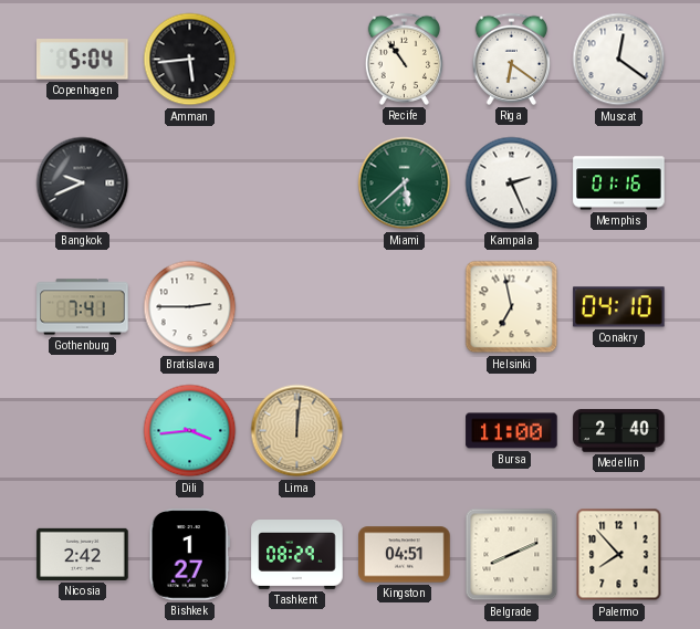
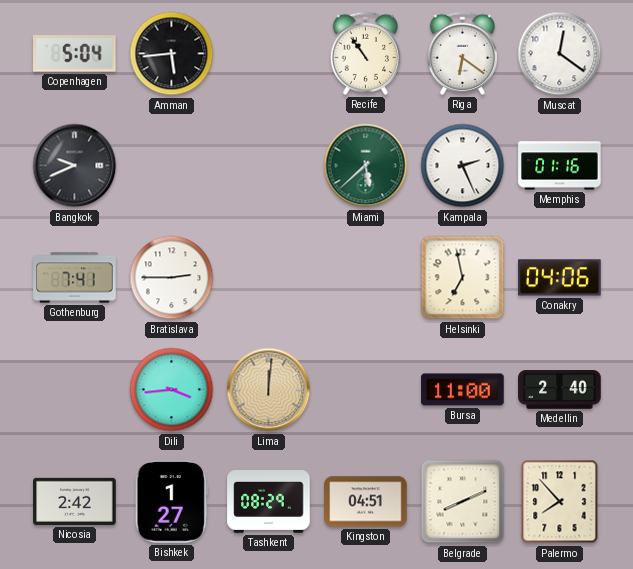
Conakry: 04:10 -> 04:06 (560, 278)
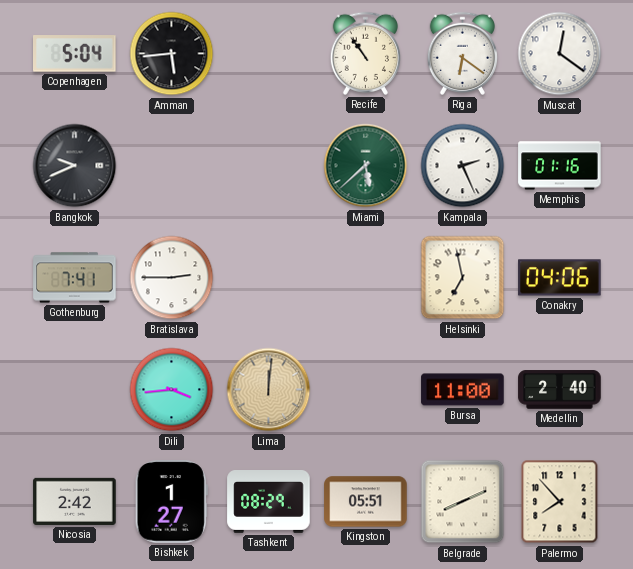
Kingston: 04:51 -> 05:51 (366, 502)
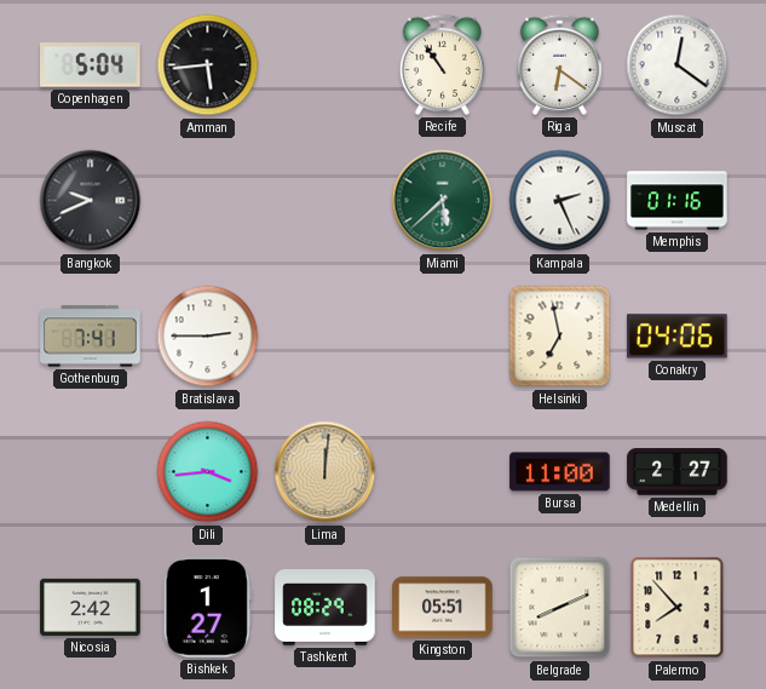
Medellin: 2:40 -> 2:27 (678, 472)
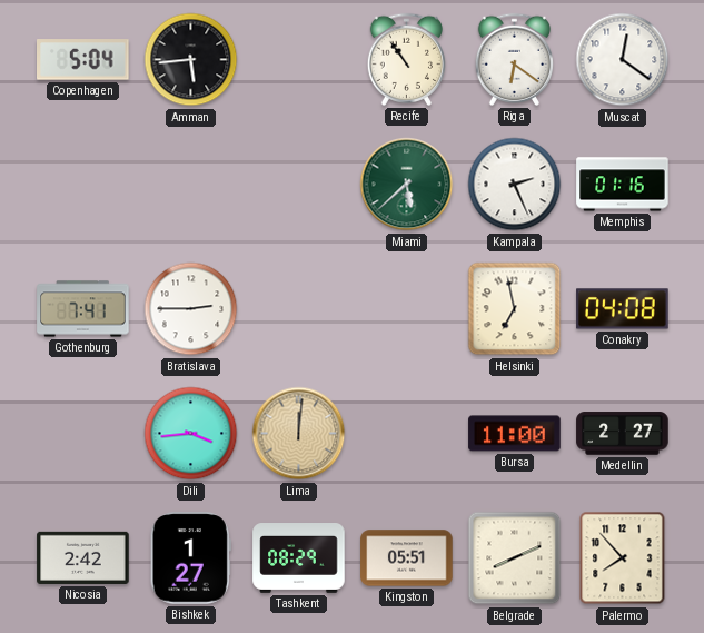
Bangkok: 9:41 -> none (91, 201)
Conakry: 04:06 -> 04:08 (623, 309)
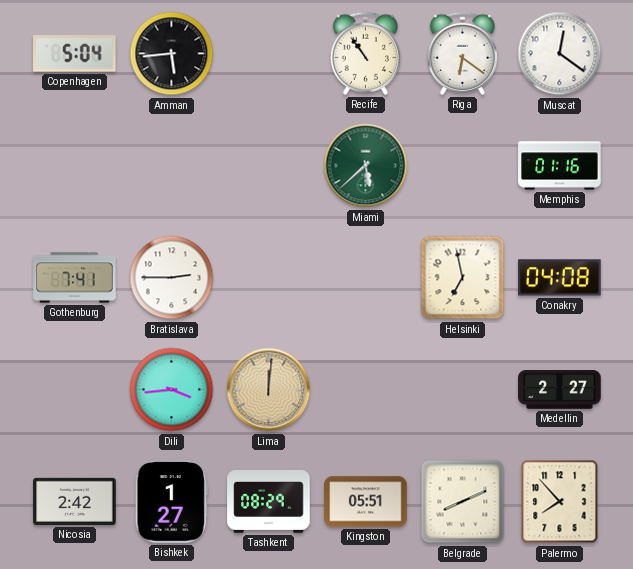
Kampala: 2:26 -> none (515, 185)
Bursa: 11:00 -> none (515, 434)
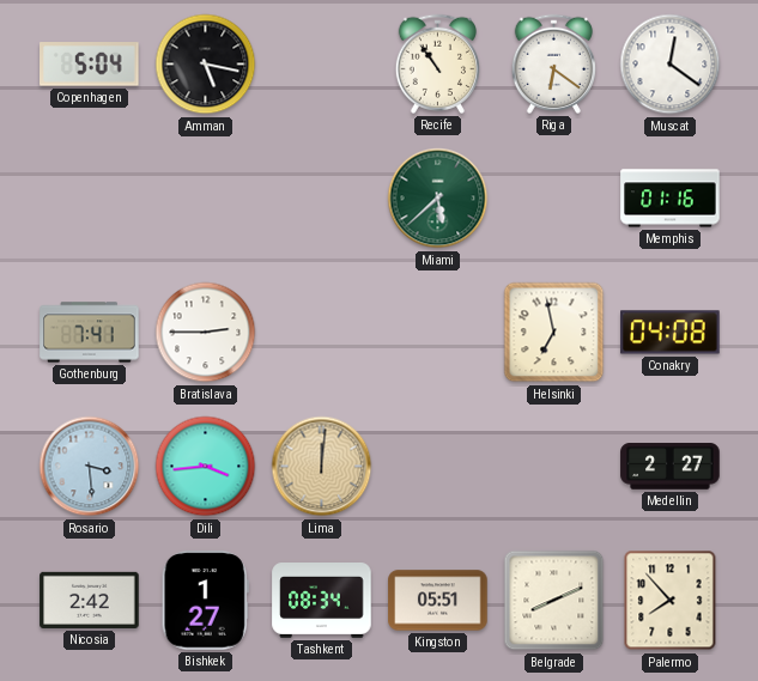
Amman: 5:44 -> 5:17 (206, 65)
Rosario: none -> 3:29 (90, 467)
Tashkent: 08:29 -> 08:34 (322, 601)
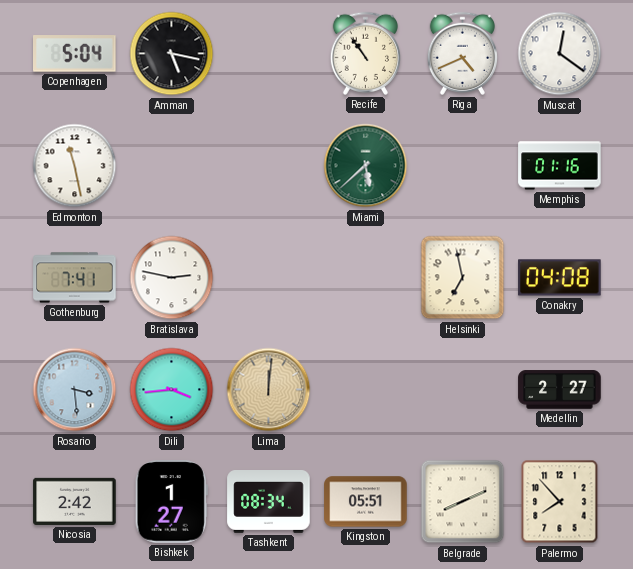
Riga: 6:21 -> 4:41 (462, 53)
Edmonton: none -> 11:28 (75, 166)
Bratislava: 2:45 -> 2:47 (172, 278)
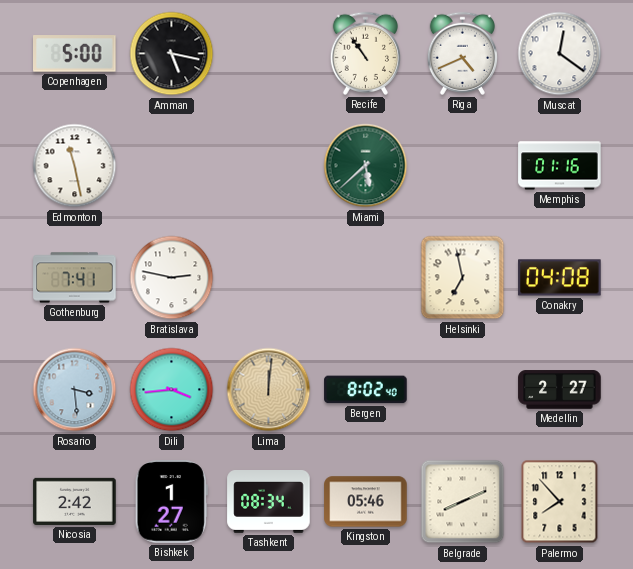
Copenhagen: 5:04 -> 5:00 (75, 54)
Bergen: none -> 8:02 (366, 390)
Kingston: 05:51 -> 05:46 (366, 502)
